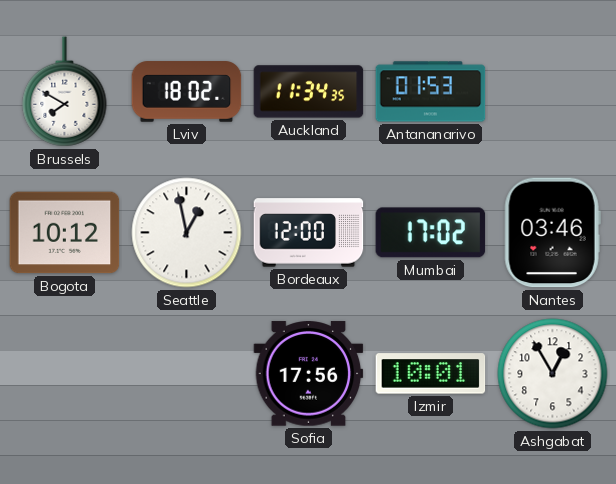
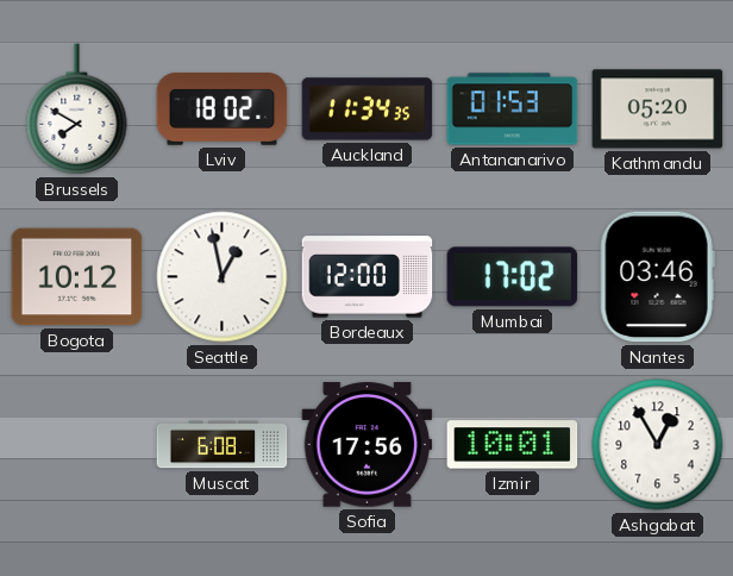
Kathmandu: none -> 05:20 (658, 109)
Muscat: none -> 6:08 (223, 445)
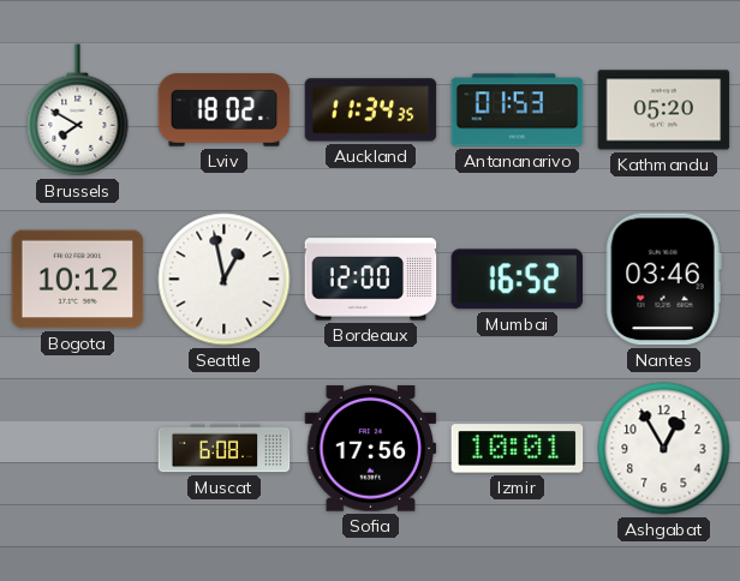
Mumbai: 17:02 -> 16:52 (518, 280)
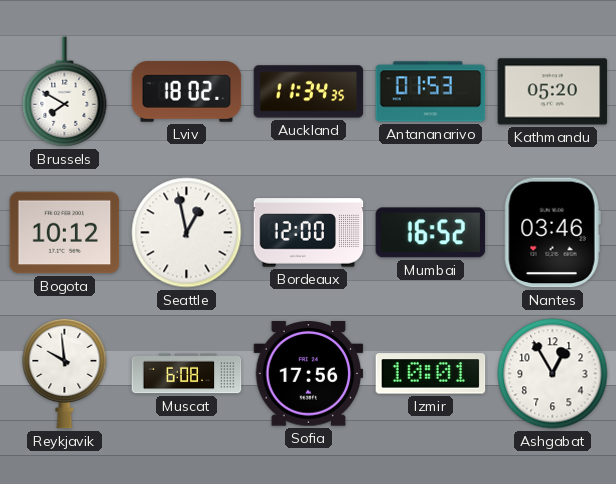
Reykjavik: none -> 9:59 (65, 373)
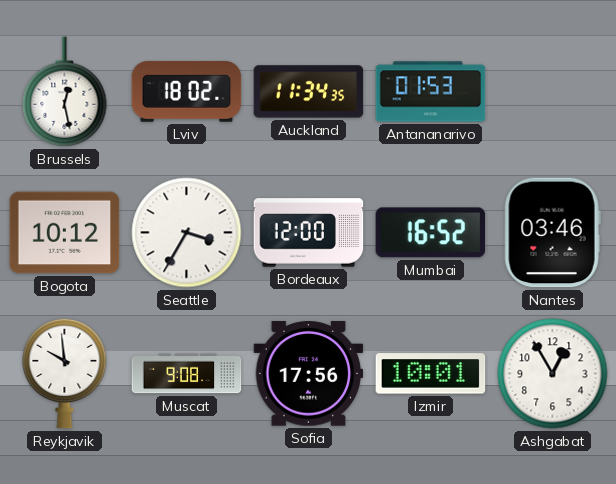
Brussels: 7:50 -> 12:28 (65, 92)
Kathmandu: 05:20 -> none (553, 92)
Seattle: 12:58 -> 3:35 (187, 233)
Muscat: 6:08 -> 9:08 (187, 374)
